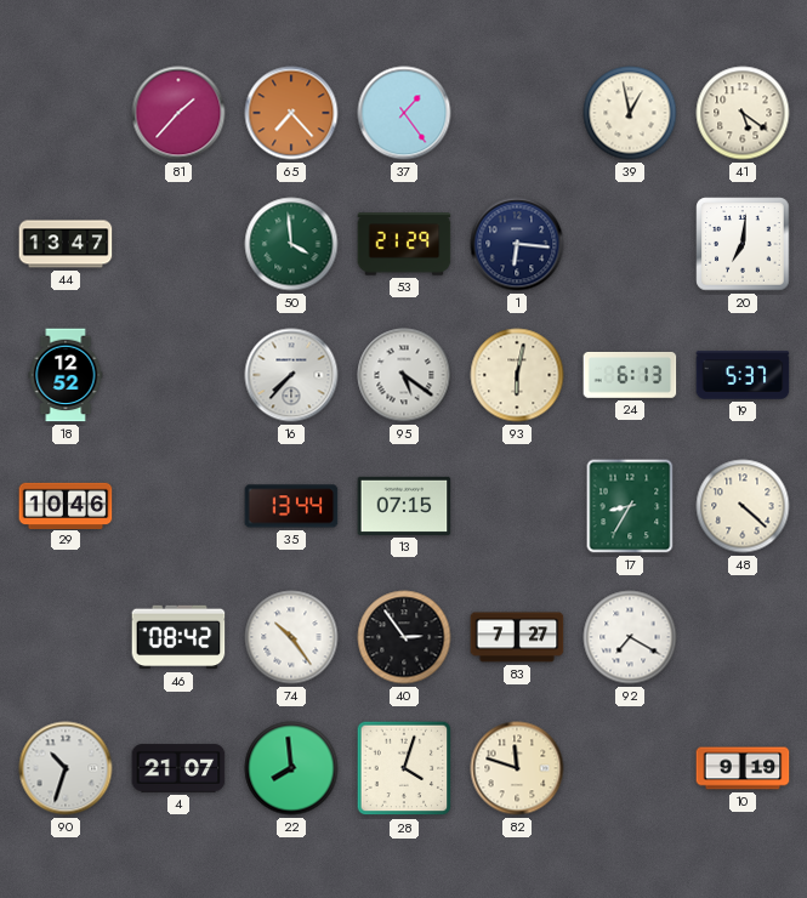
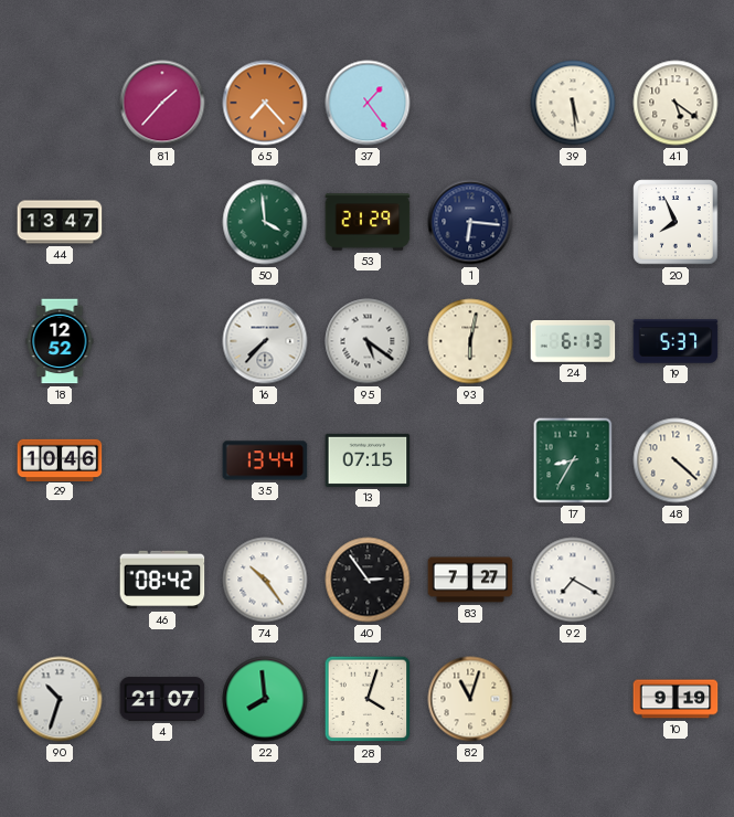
39: 12:58 -> 5:29 (573, 103)
20: 7:01 -> 7:56 (676, 222)
82: 11:48 -> 11:03 (470, 699)
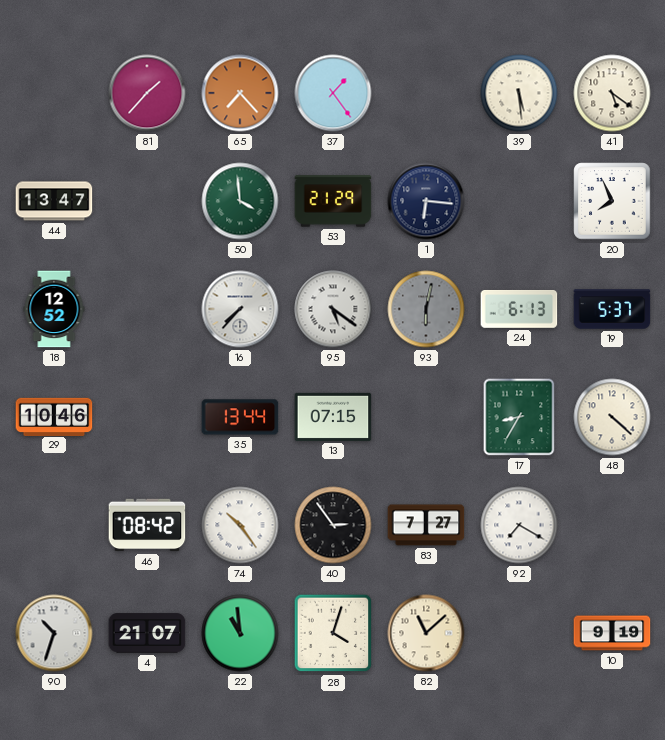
93 dial: cream -> grey (426, 309)
22: 7:59 -> 10:59 (240, 633)
82: 11:03 -> 11:08 (426, 633)
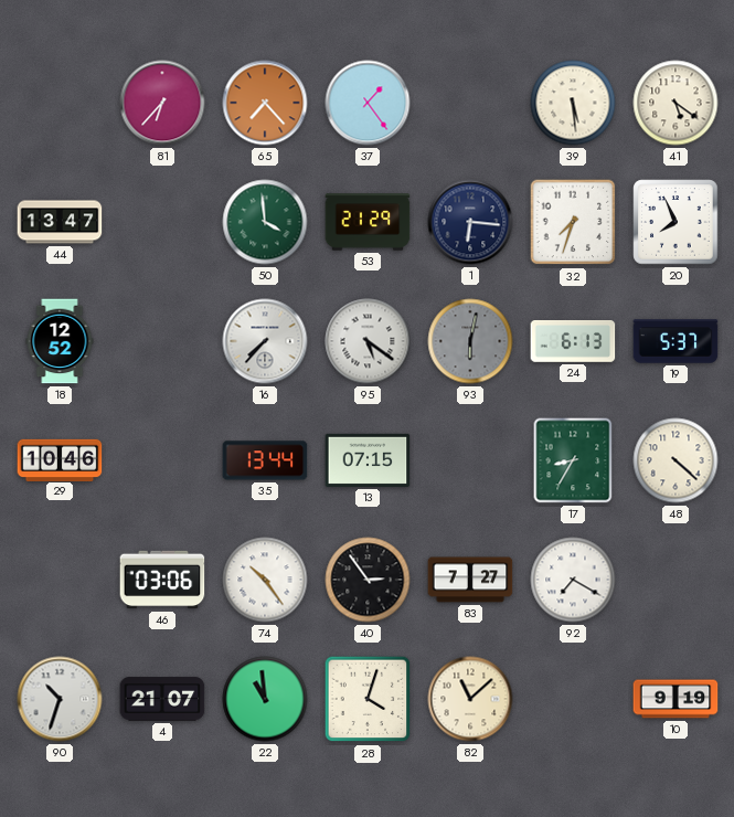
81: 1:37 -> 6:37 (162, 103)
32: none -> 7:33 (573, 222)
46: 08:42 -> 03:06 (162, 580)
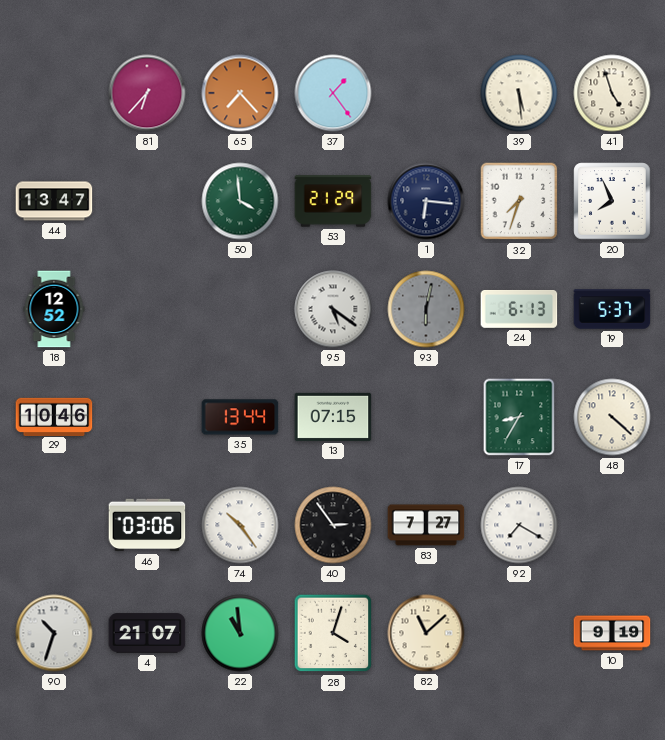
41: 5:21 -> 4:57 (612, 93)
16: 7:37 -> none (265, 341)
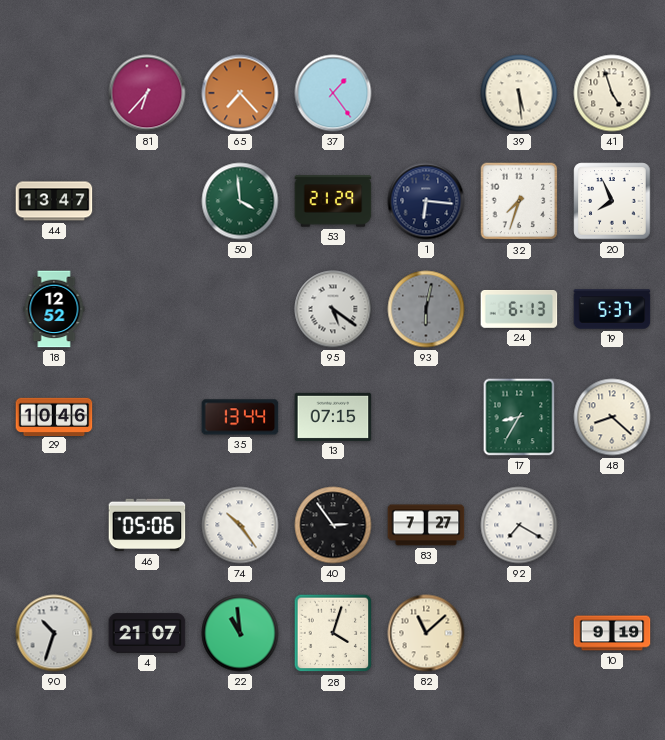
48: 4:22 -> 8:22 (612, 417)
46: 03:06 -> 05:06 (147, 525)
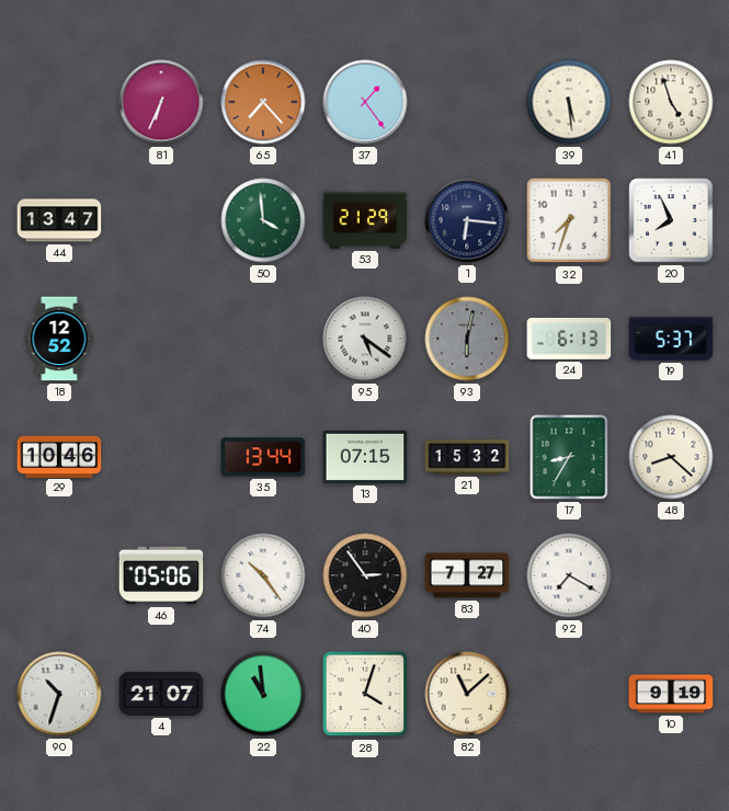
81: 6:37 -> 6:34 (161, 102)
21: none -> 15:32 (467, 457)
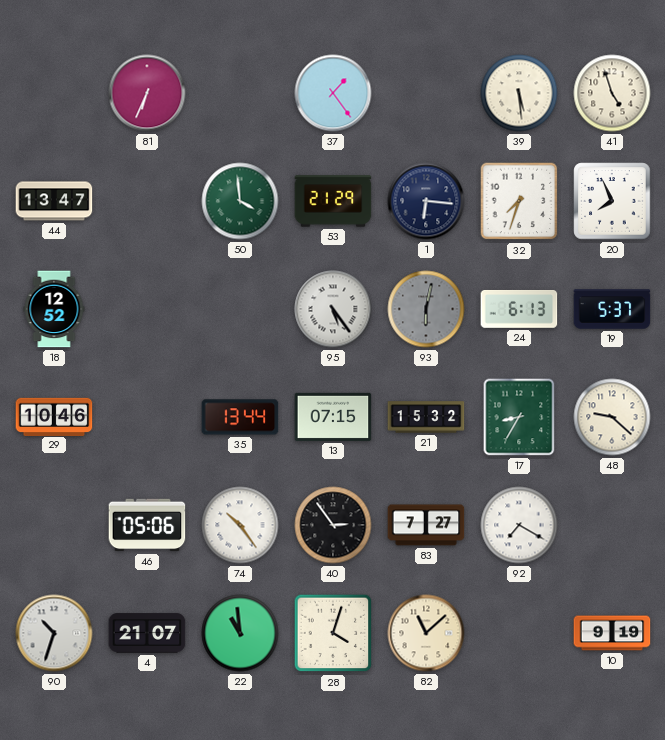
65: 7:23 -> none (263, 102)
95: 5:21 -> 5:24 (333, 309)
48: 8:22 -> 9:22 (612, 417)
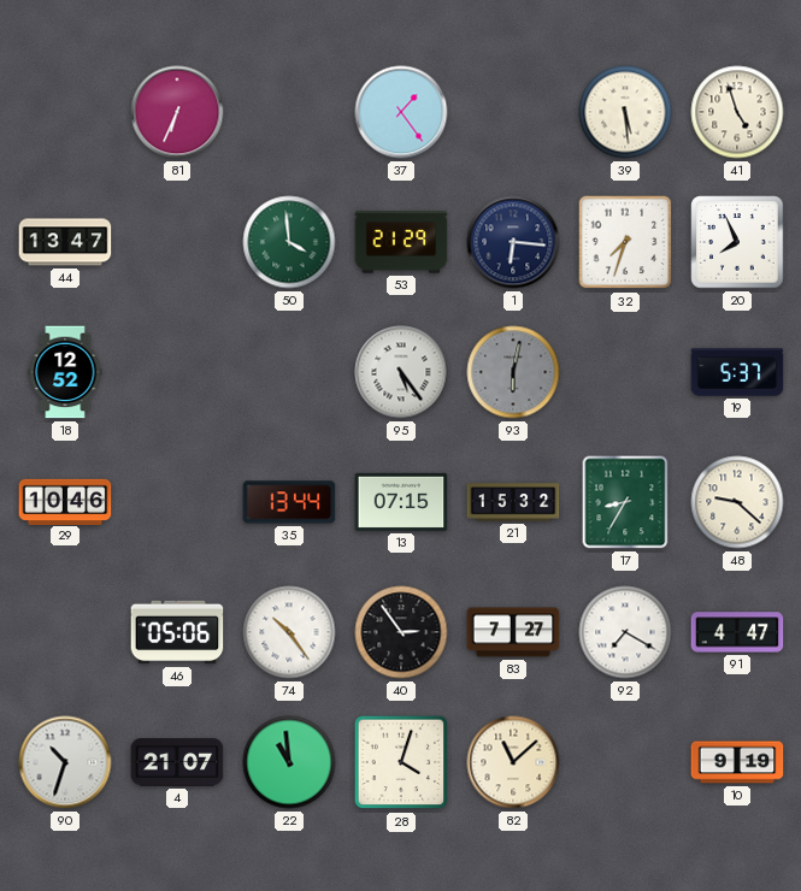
24: 6:13 -> none (519, 309)
91: none -> 4:47 (737, 632)
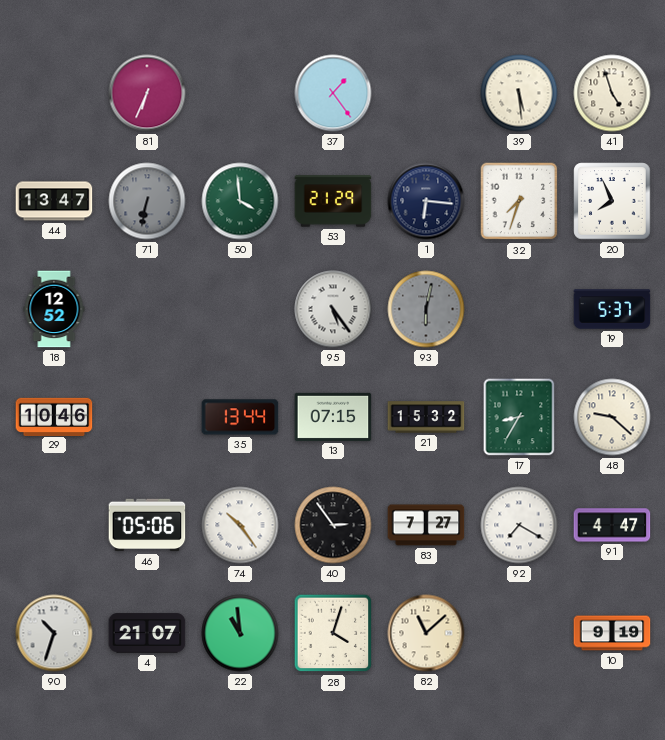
71: none -> 6:32 (147, 201)
